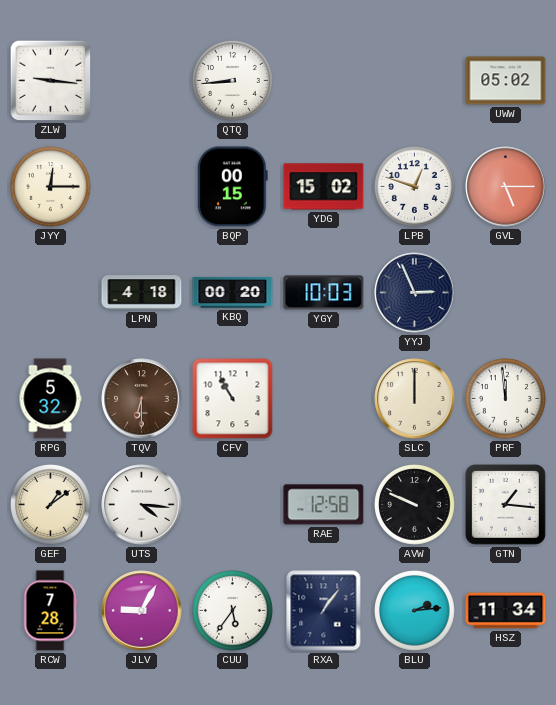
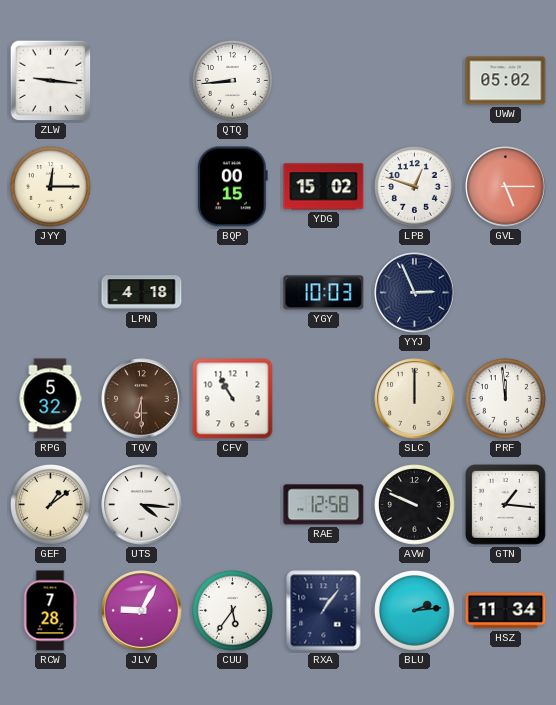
KBQ: 00:20 -> none (233, 292)
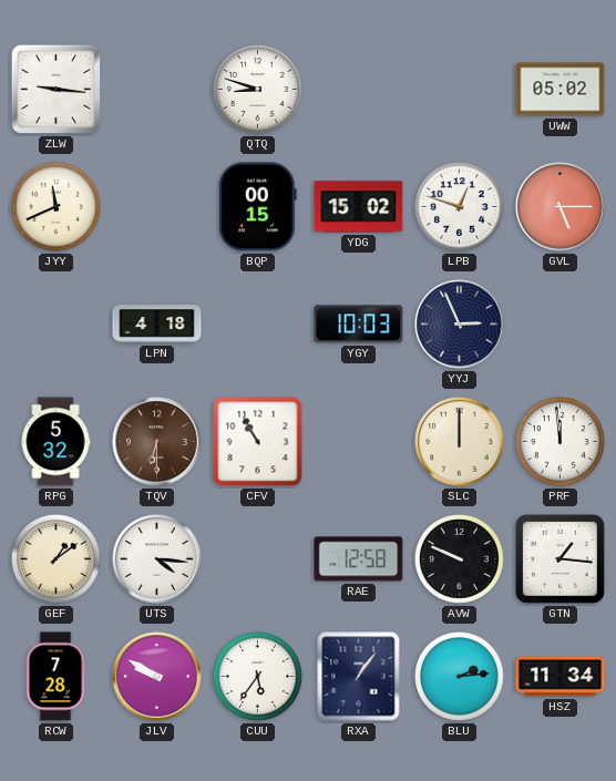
QTQ: 8:44 -> 8:48 (258, 90)
JYY: 12:15 -> 11:41 (57, 207)
JLV: 9:05 -> 9:50 (157, 677)
